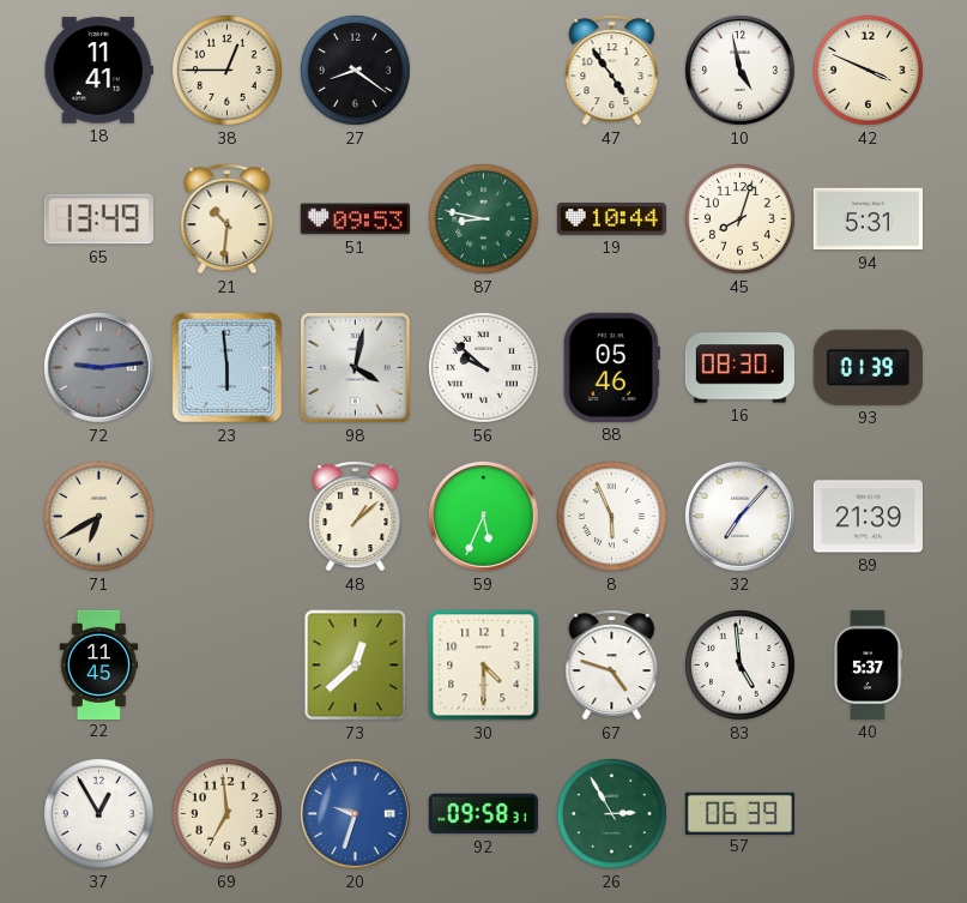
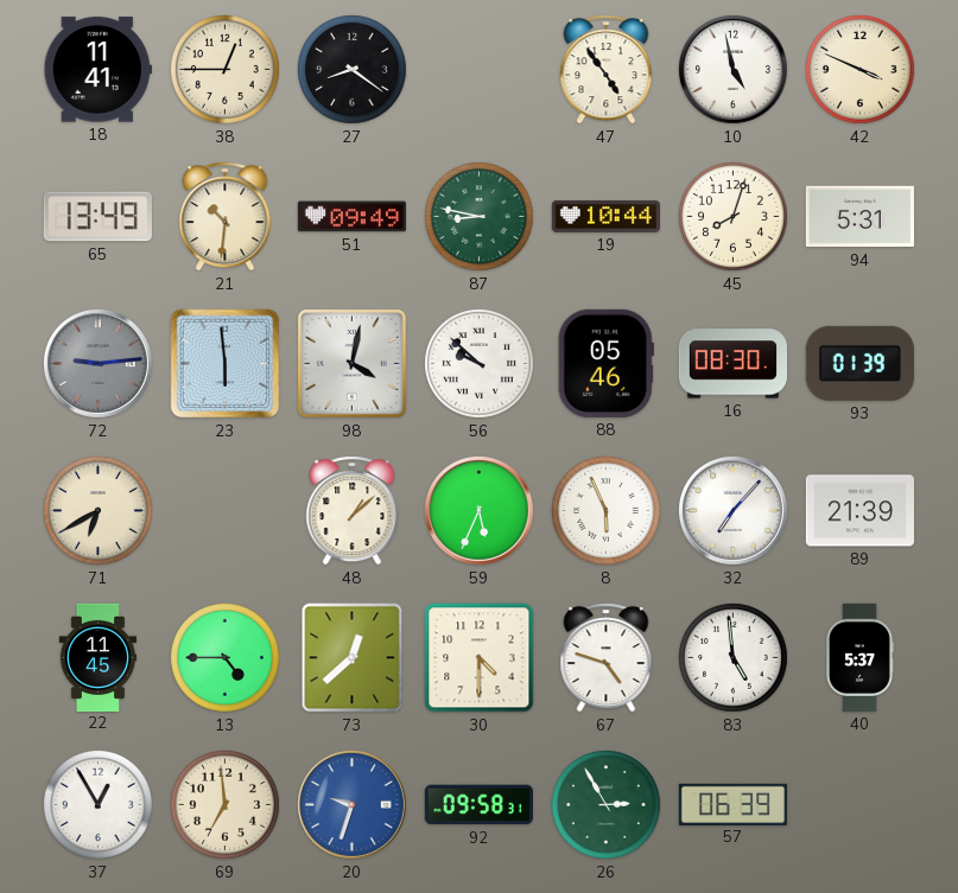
51: 09:53 -> 09:49 (351, 217)
13: none -> 4:45 (226, 658)
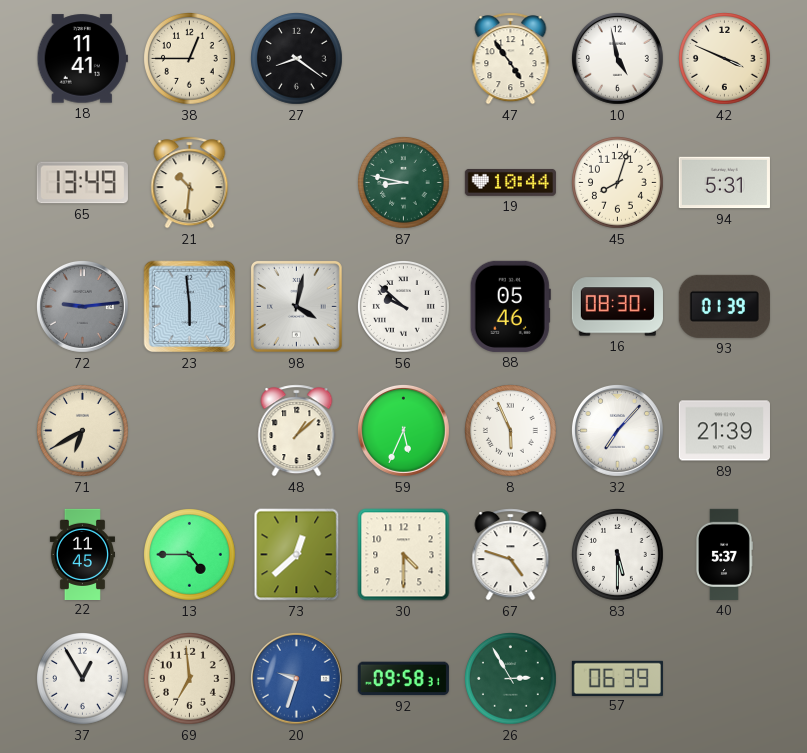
51: 09:49 -> none (351, 217)
83: 4:59 -> 5:30 (618, 555)
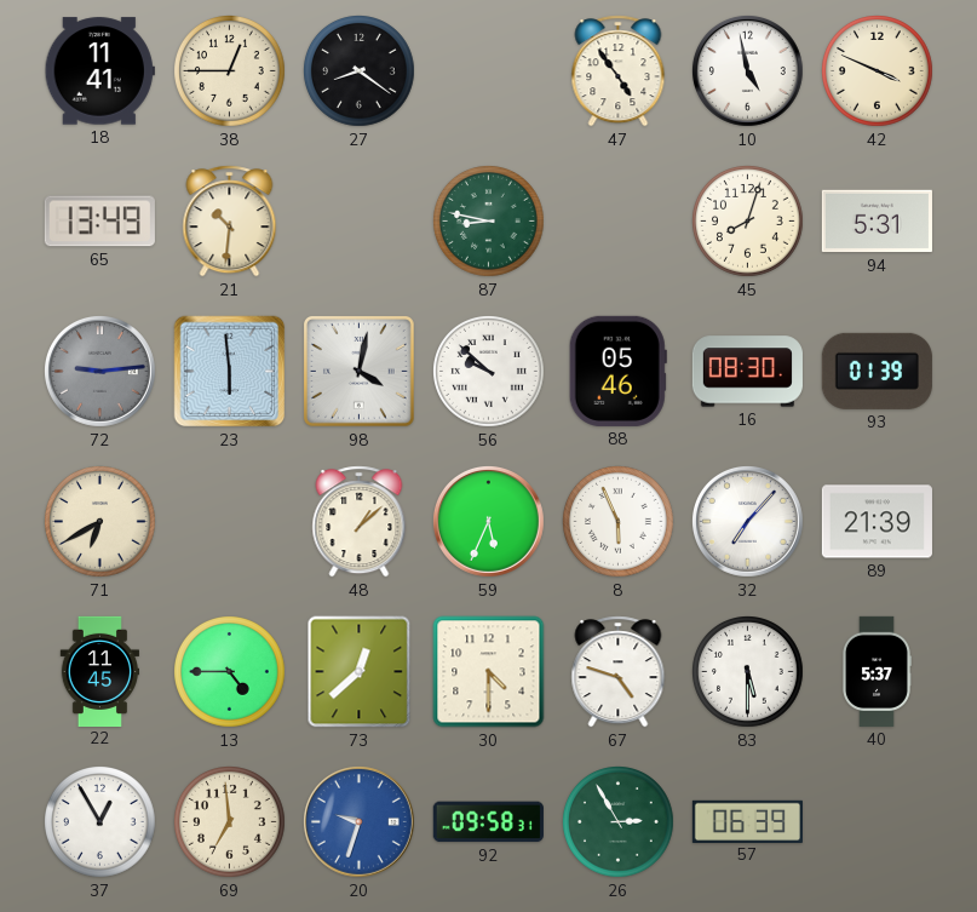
19: 10:44 -> none (510, 182)
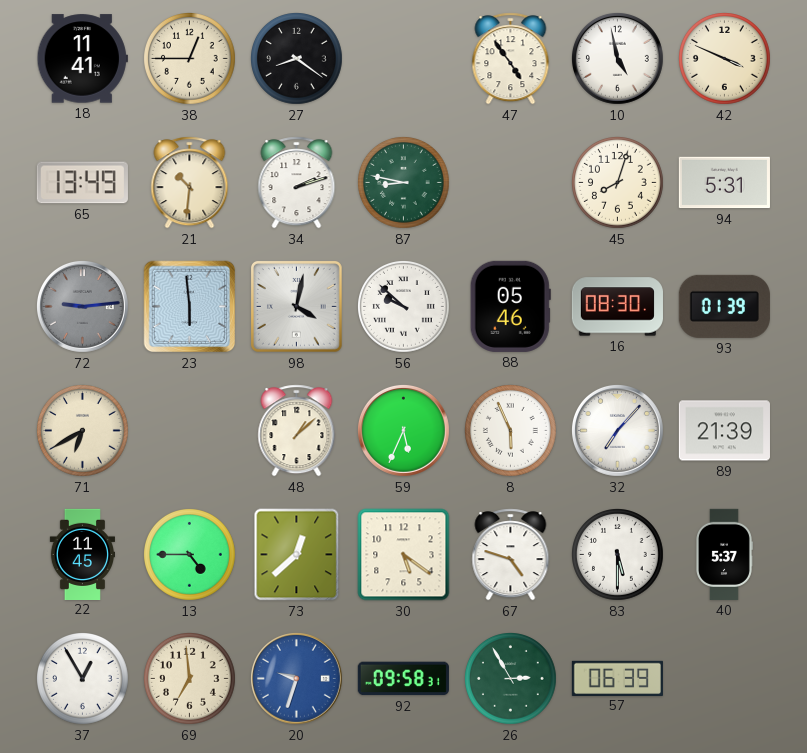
34: none -> 2:12 (297, 183)
30: 4:30 -> 5:21 (404, 555)
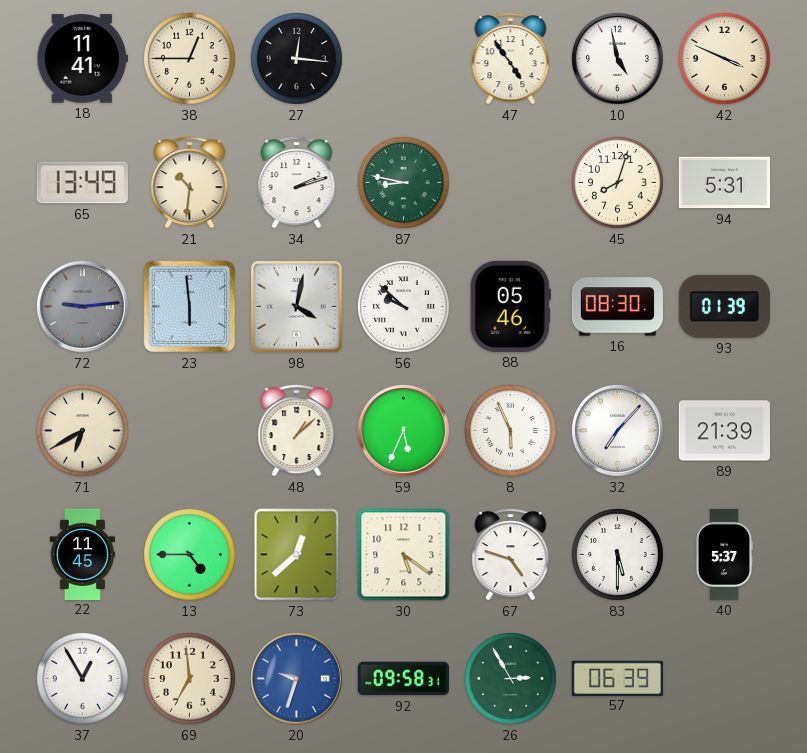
27: 8:21 -> 12:16 (297, 59)
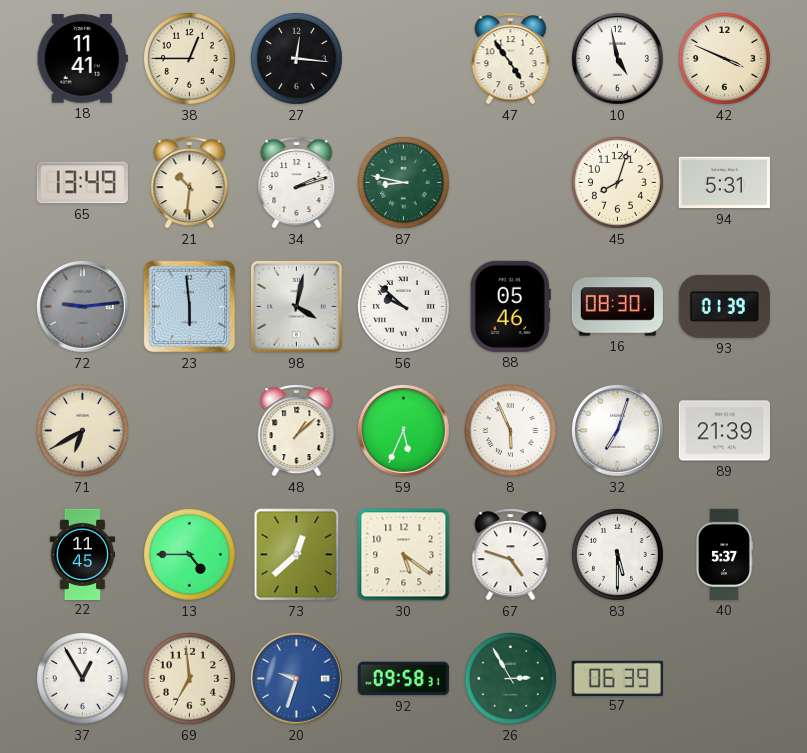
32: 7:07 -> 7:03 (617, 430)
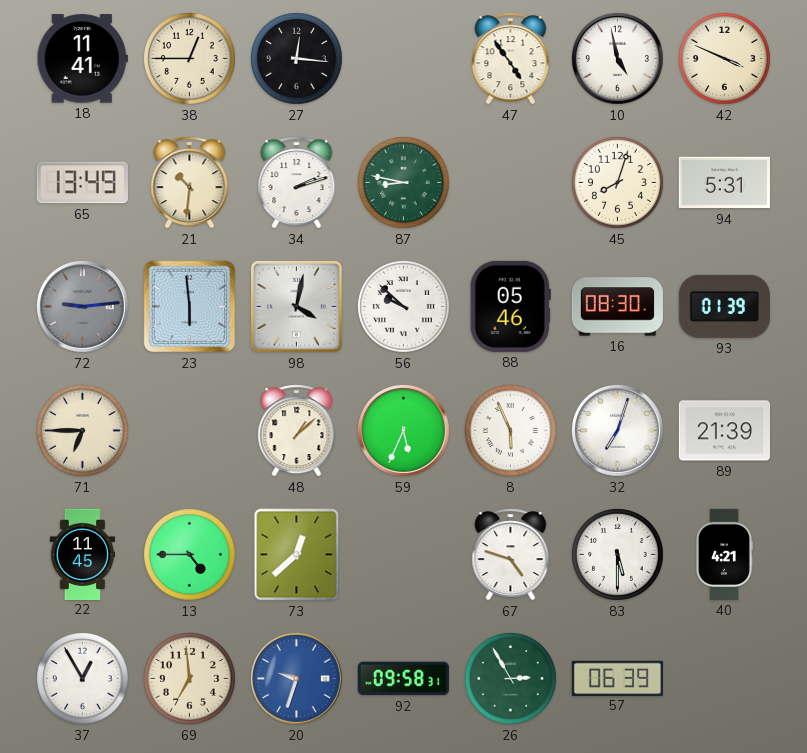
71: 6:40 -> 6:45 (83, 431)
30: 5:21 -> none (404, 555)
40: 5:37 -> 4:21 (725, 554)
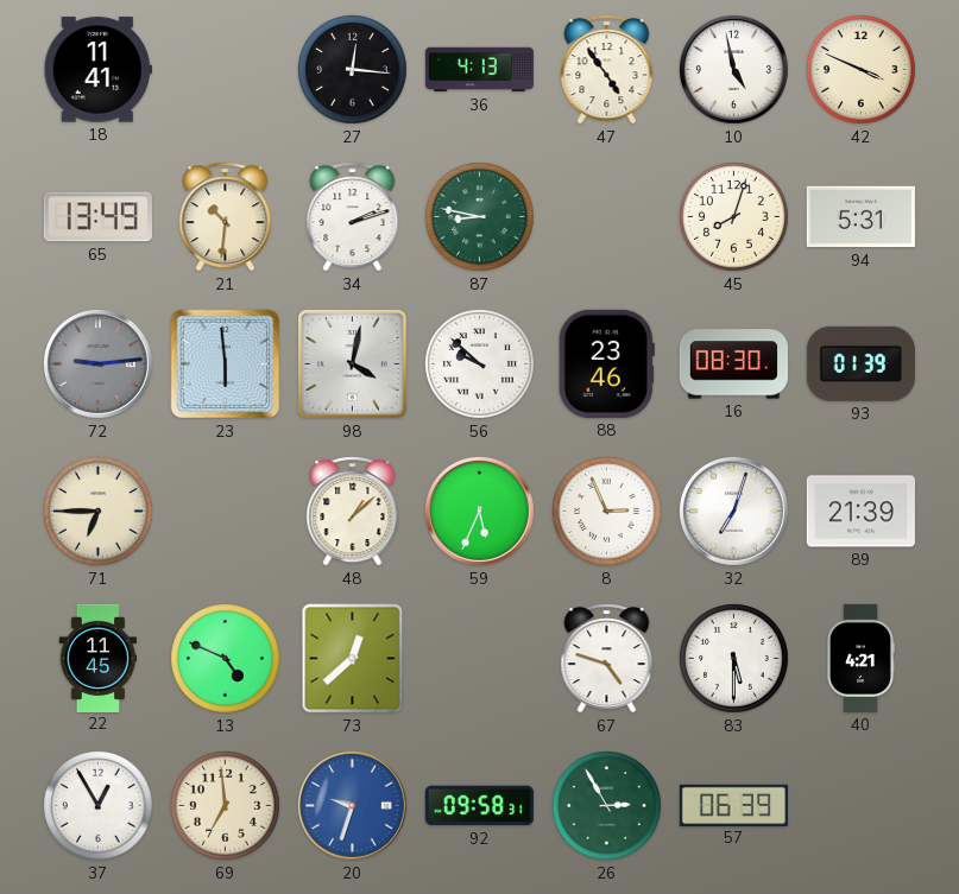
38: 12:45 -> none (190, 59)
36: none -> 4:13 (479, 70)
88: 05:46 -> 23:46 (606, 363)
8: 5:56 -> 2:56 (607, 512)
13: 4:45 -> 4:49 (226, 659)
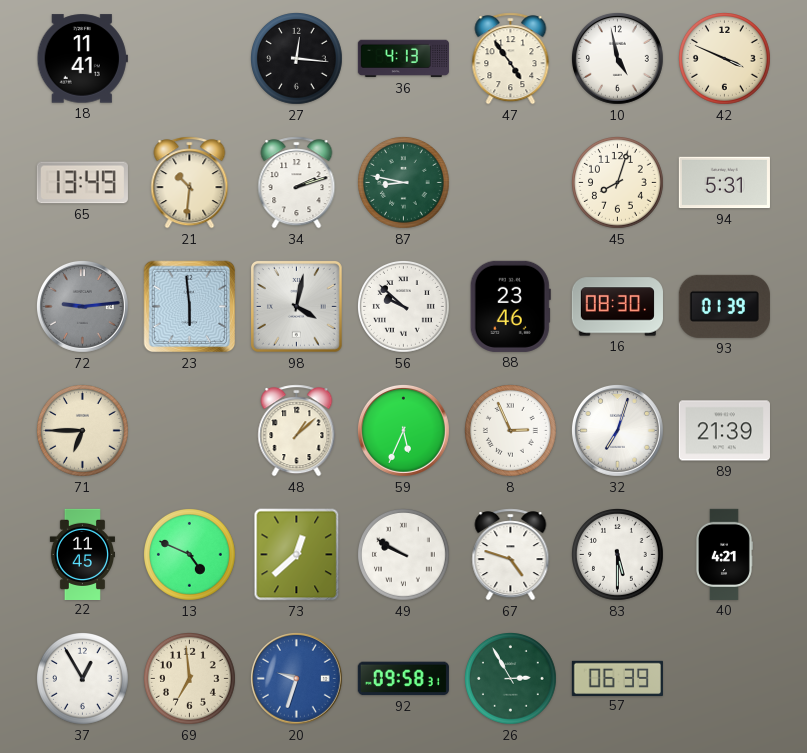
49: none -> 9:50 (404, 555)
